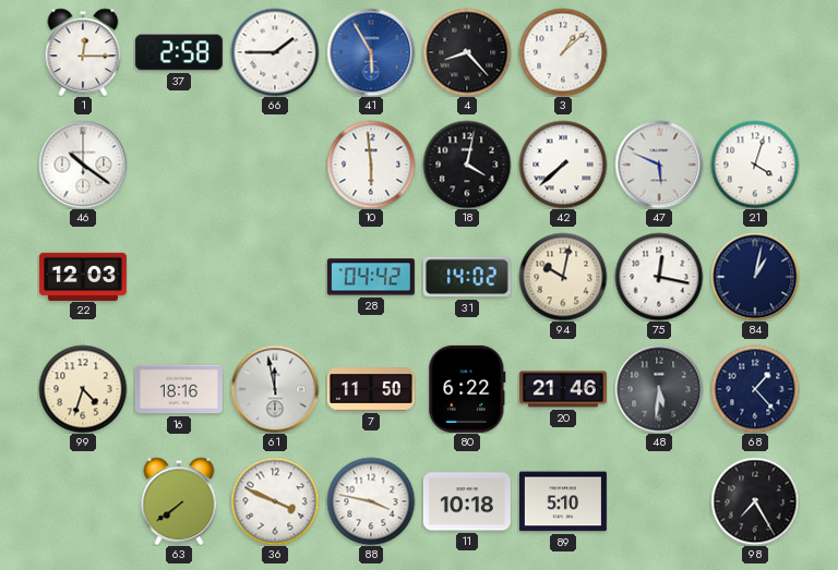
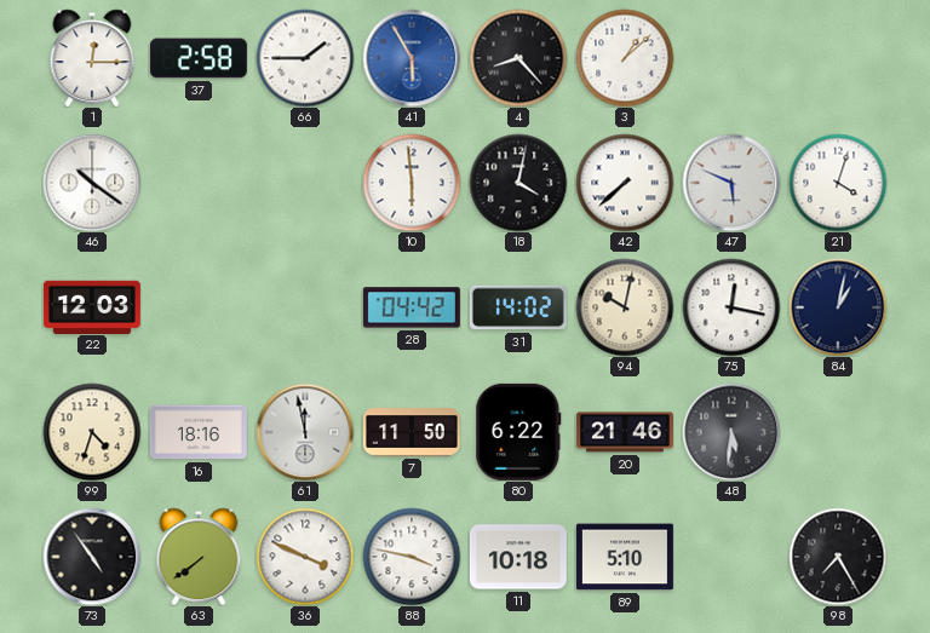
68: 1:23 -> none (755, 389)
73: none -> 4:54 (92, 557)
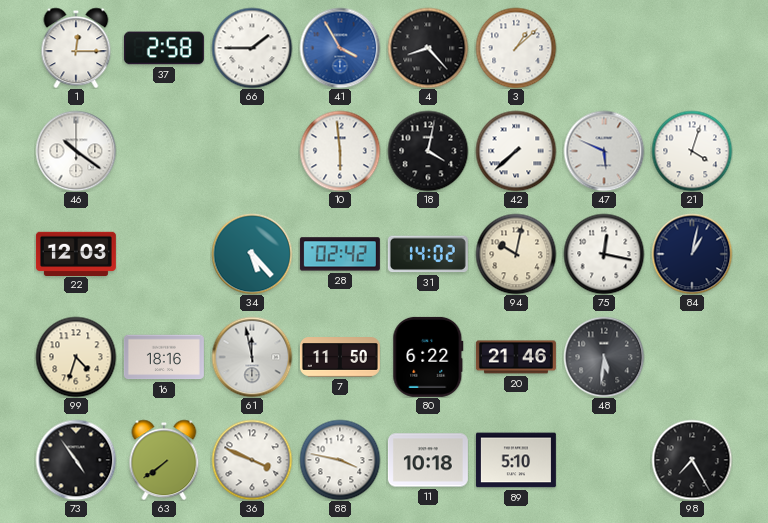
41: 5:55 -> 3:55 (340, 48)
34: none -> 5:23 (252, 254)
28: 04:42 -> 02:42 (340, 254)
